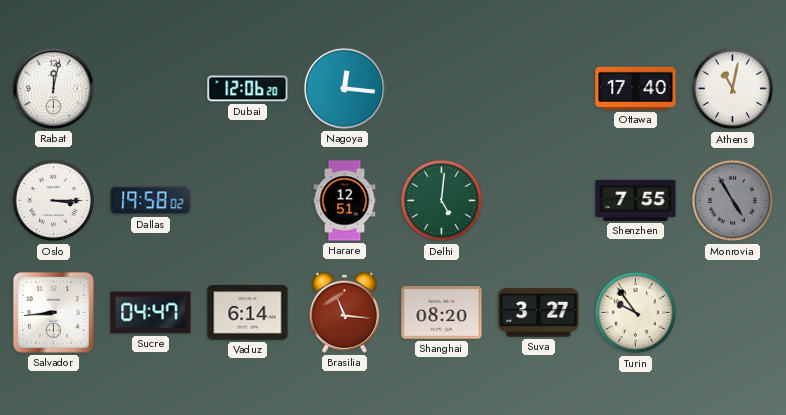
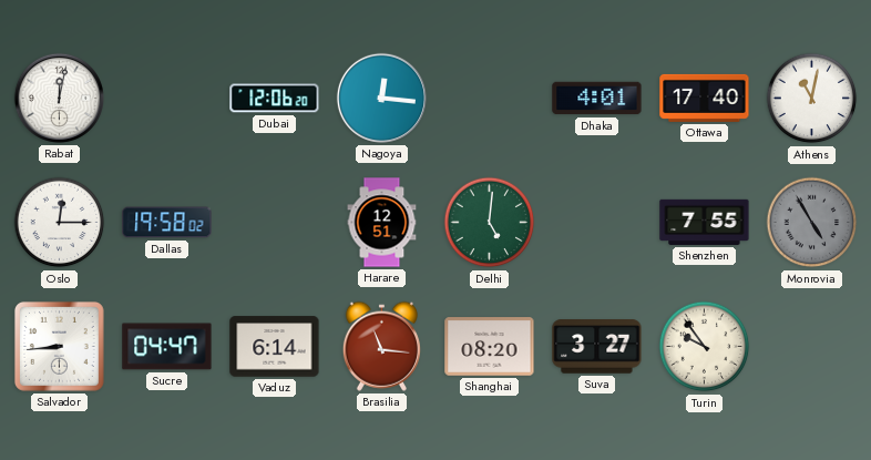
Dhaka: none -> 4:01 (597, 99)
Oslo: 3:15 -> 12:15 (60, 223)
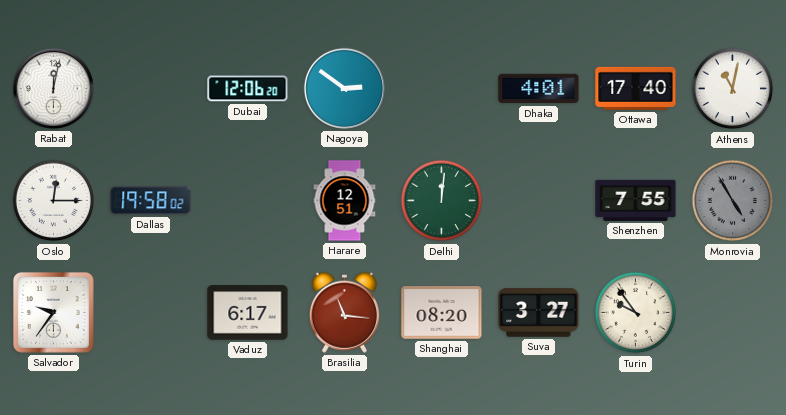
Nagoya: 12:16 -> 2:51 (344, 88)
Delhi: 5:01 -> 12:01 (442, 201)
Salvador: 8:44 -> 9:36 (53, 312)
Sucre: 04:47 -> none (167, 347)
Vaduz: 6:14 -> 6:17 (248, 313)
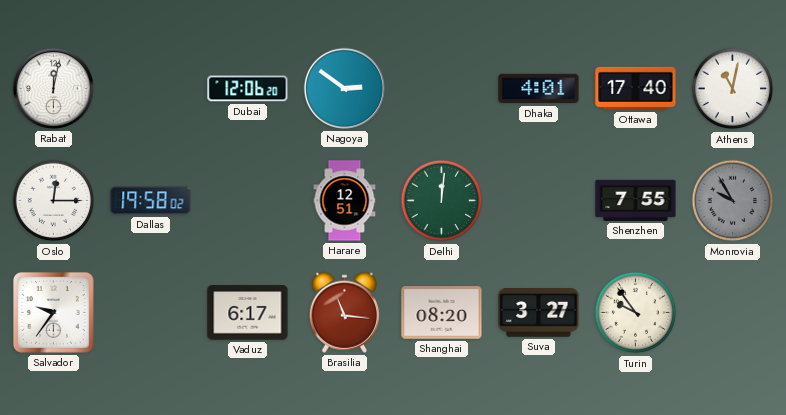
Monrovia: 4:55 -> 9:55 (733, 201)
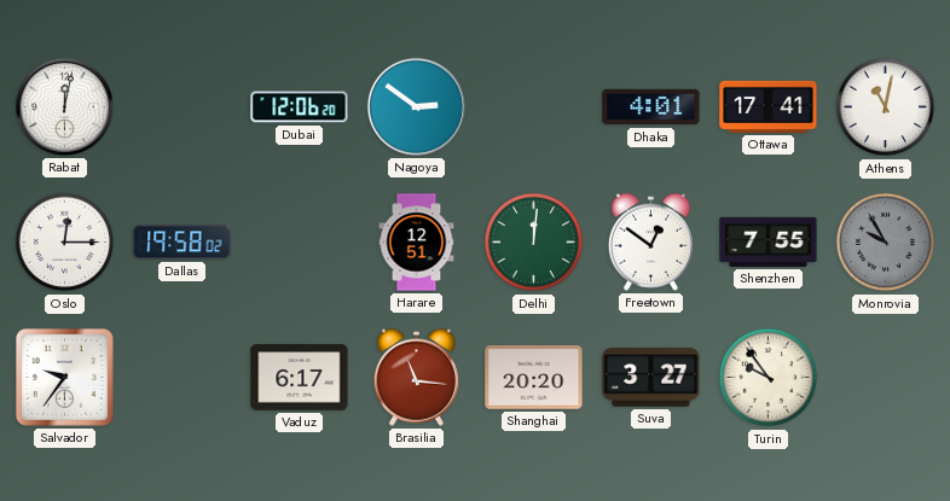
Ottawa: 17:40 -> 17:41 (769, 106)
Freetown: none -> 12:51 (650, 241)
Shanghai: 08:20 -> 20:20 (534, 378)
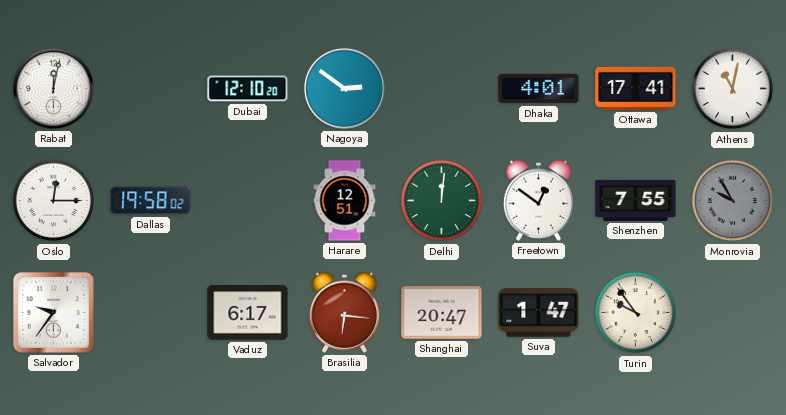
Dubai: 12:06 -> 12:10 (248, 89)
Brasilia: 11:16 -> 6:16 (344, 312)
Shanghai: 20:20 -> 20:47 (442, 313)
Suva: 3:27 -> 1:47 (539, 313)
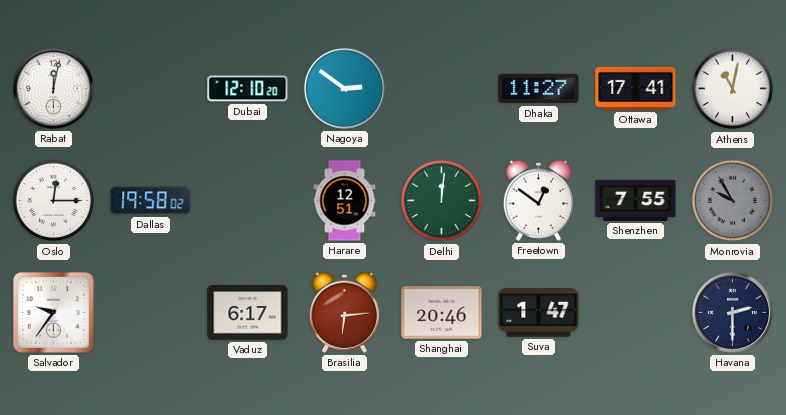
Dhaka: 4:01 -> 11:27 (539, 89)
Brasilia: 6:16 -> 6:14 (344, 312)
Shanghai: 20:47 -> 20:46 (442, 313)
Turin: 9:54 -> none (636, 313)
Havana: none -> 2:30 (732, 312)
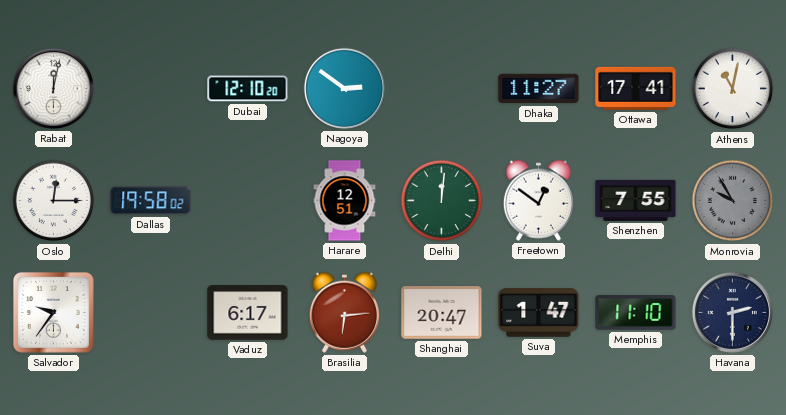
Shanghai: 20:46 -> 20:47 (442, 313)
Memphis: none -> 11:10 (636, 313)
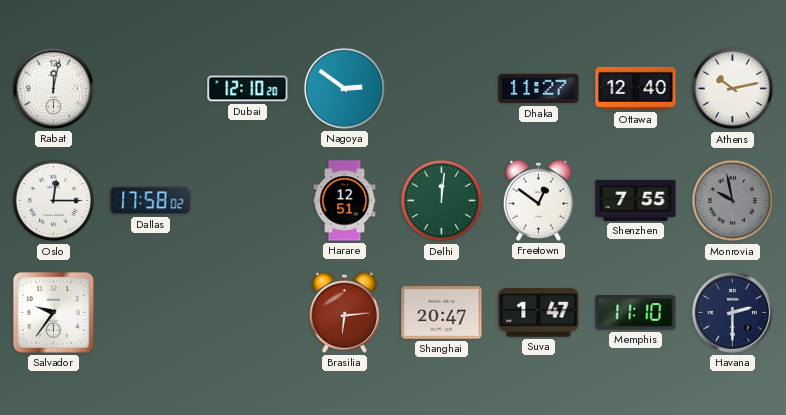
Ottawa: 17:41 -> 12:40 (636, 88)
Athens: 11:02 -> 10:13 (733, 89)
Dallas: 19:58 -> 17:58 (151, 201)
Monrovia: 9:55 -> 9:58 (733, 201)
Vaduz: 6:17 -> none (248, 313)
